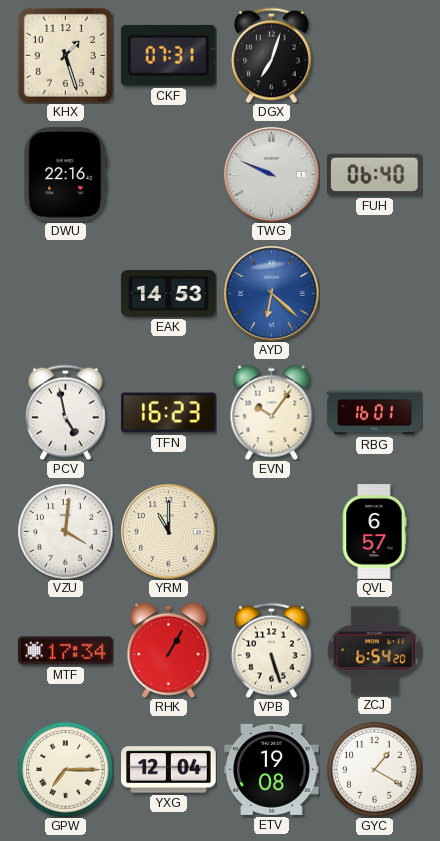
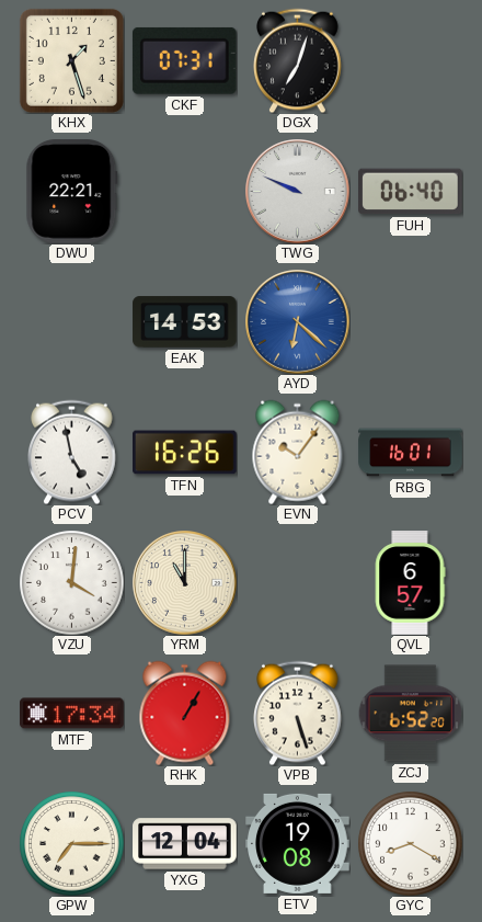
DWU: 22:16 -> 22:21 (72, 192)
TFN: 16:23 -> 16:26 (185, 453)
ZCJ: 6:54 -> 6:52 (410, 714)
GYC: 1:20 -> 8:20 (410, 843)
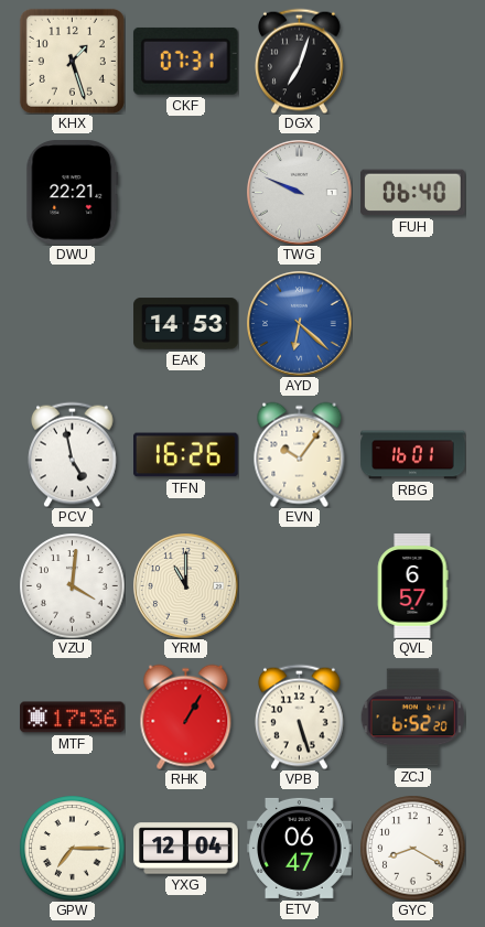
MTF: 17:34 -> 17:36 (73, 718)
ETV: 19:08 -> 06:47 (300, 848)
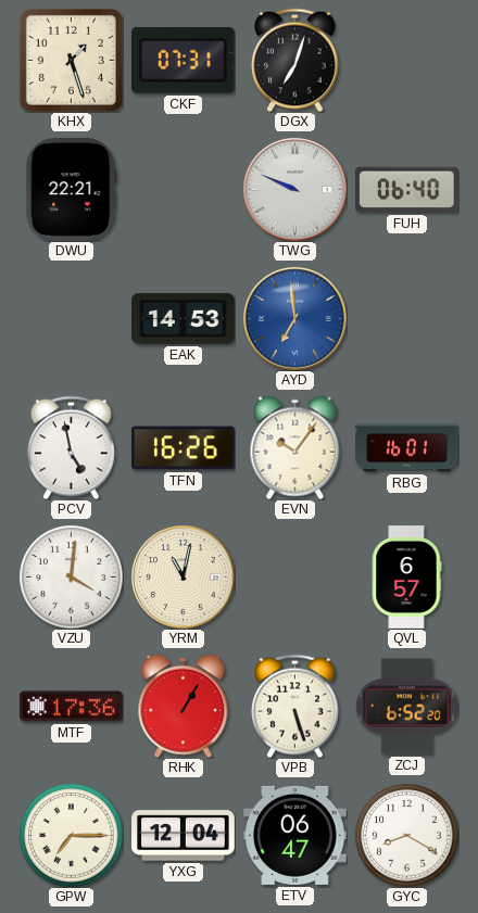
AYD: 6:22 -> 6:59 (295, 319)
YRM: 11:00 -> 11:02 (184, 578)
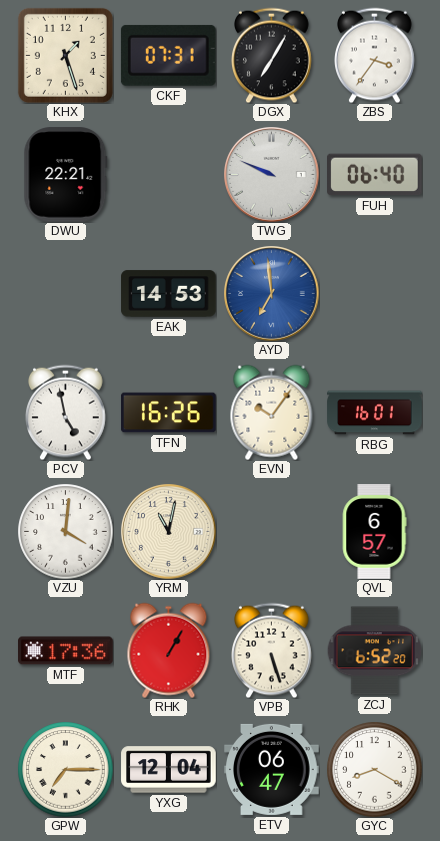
DGX: 7:03 -> 7:05 (272, 55)
ZBS: none -> 3:36 (375, 55)
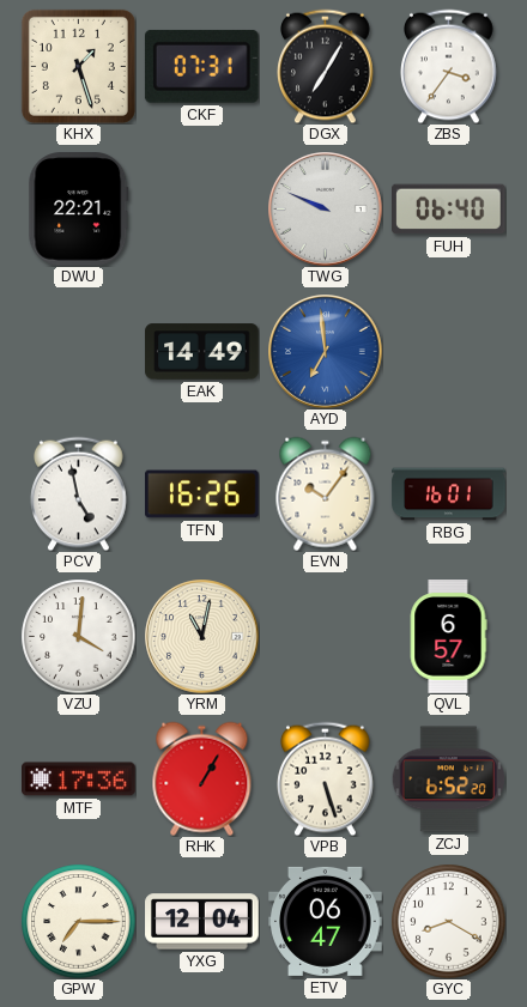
EAK: 14:53 -> 14:49 (202, 352)
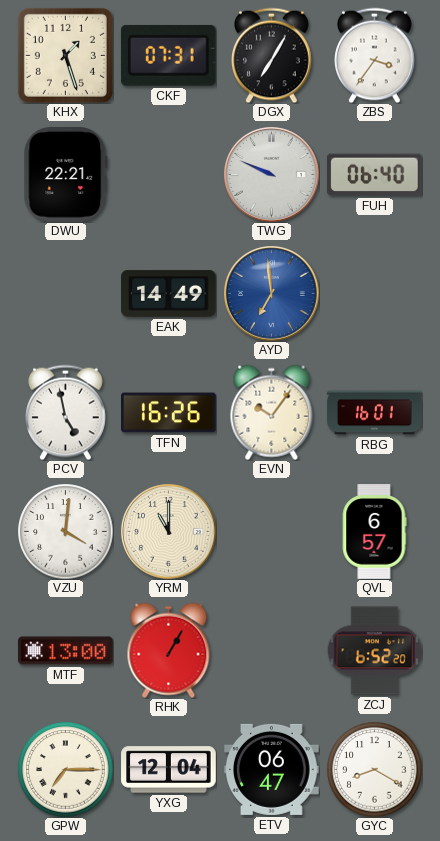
YRM: 11:02 -> 11:00 (169, 532)
MTF: 17:36 -> 13:00 (66, 651)
VPB: 5:27 -> none (326, 778)
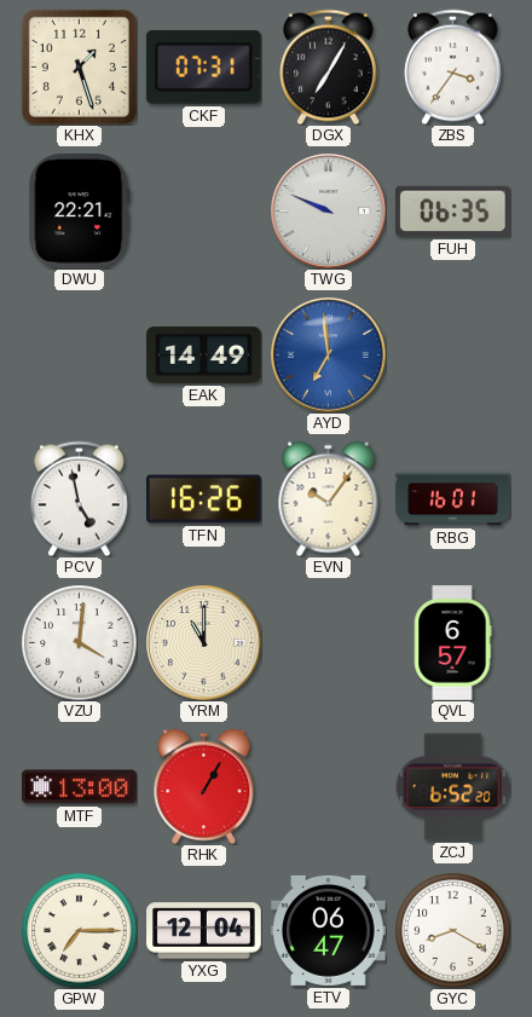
FUH: 06:40 -> 06:35 (453, 212)
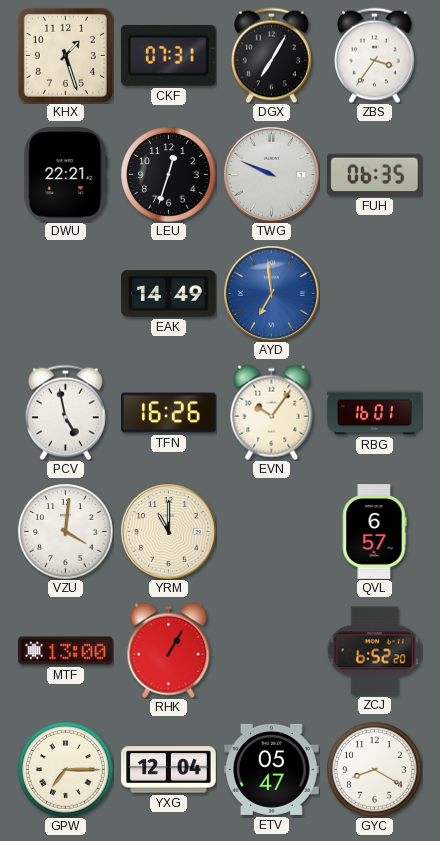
LEU: none -> 12:33 (168, 174)
ETV: 06:47 -> 05:47 (272, 769)
